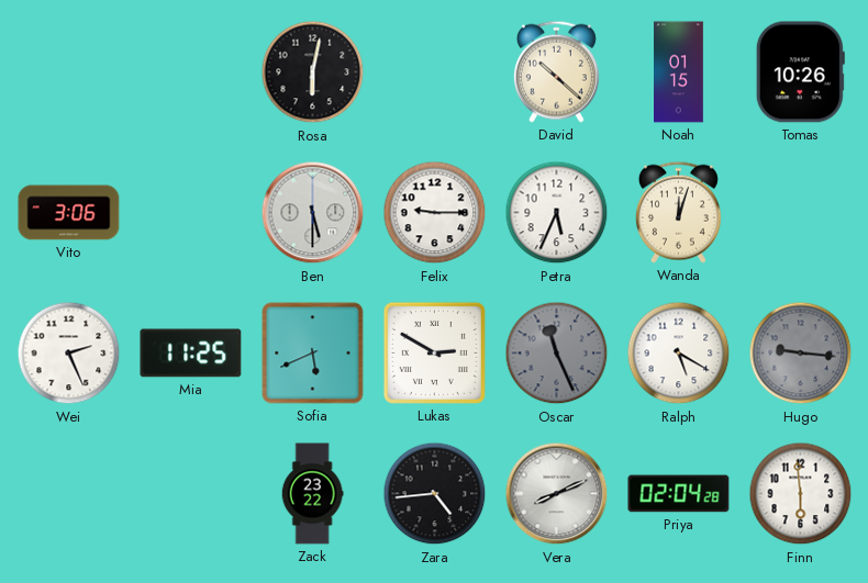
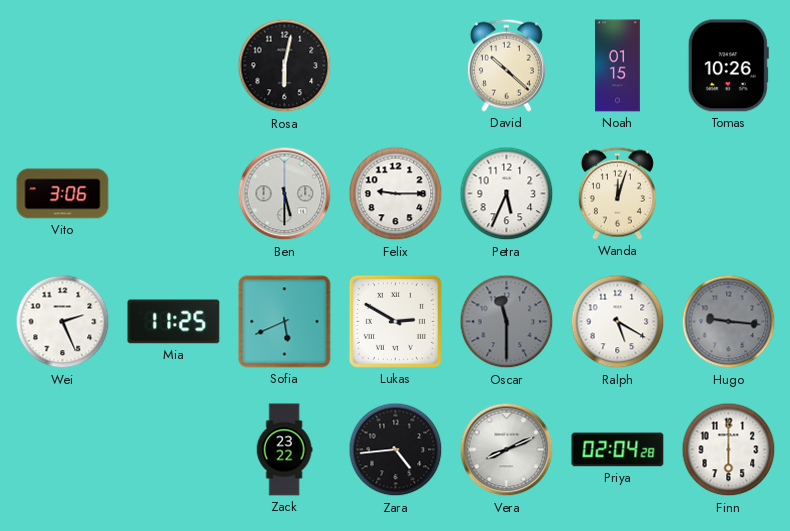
Oscar: 11:26 -> 11:30 (507, 322)
Finn: 5:59 -> 6:00 (729, 450)
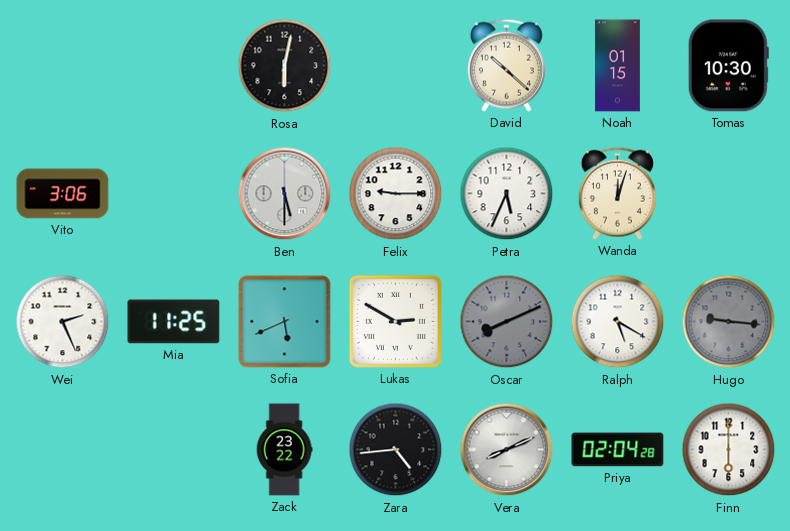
Tomas: 10:26 -> 10:30 (728, 66)
Oscar: 11:30 -> 8:11 (507, 322)
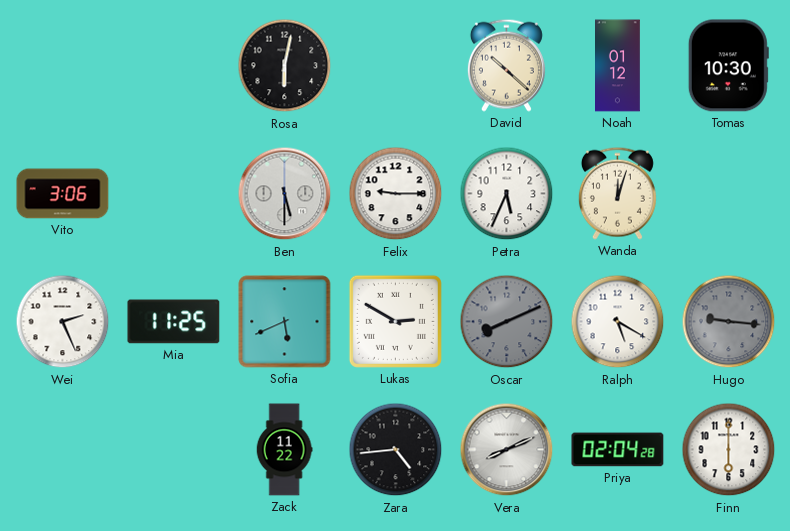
Noah: 01:15 -> 01:12 (618, 66)
Zack: 23:22 -> 11:22 (284, 450)
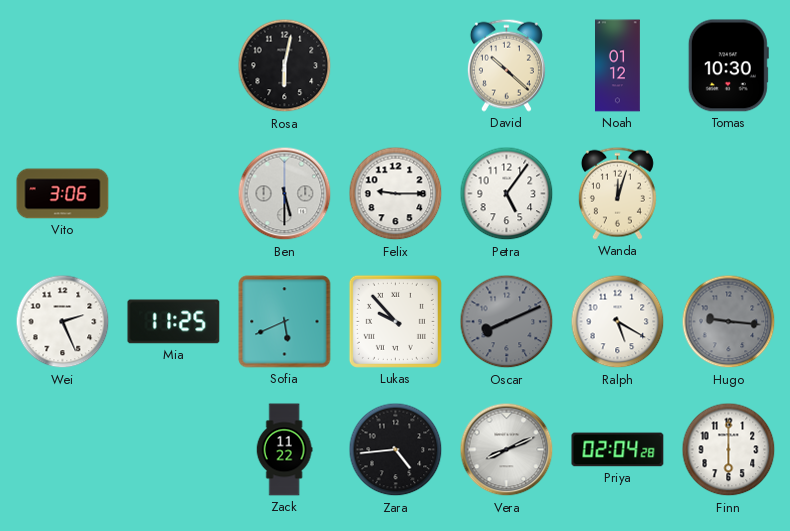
Petra: 5:34 -> 5:06 (507, 194)
Lukas: 2:50 -> 9:53 (395, 321)
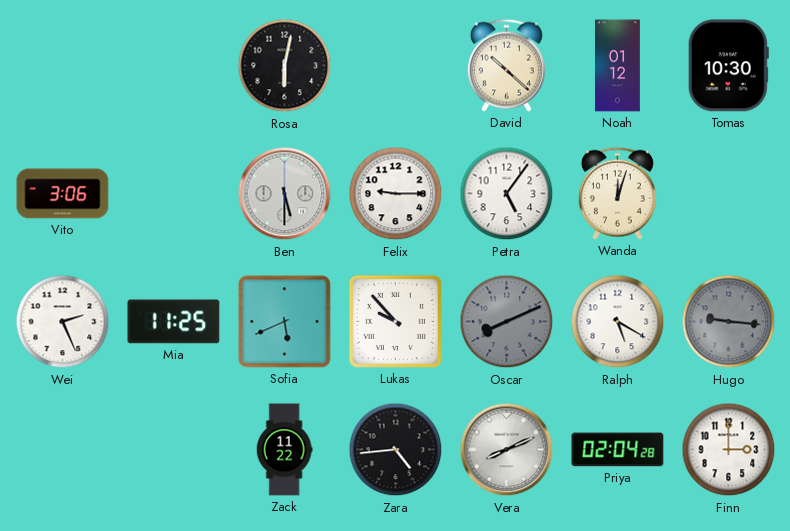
Finn: 6:00 -> 3:00 (729, 450)
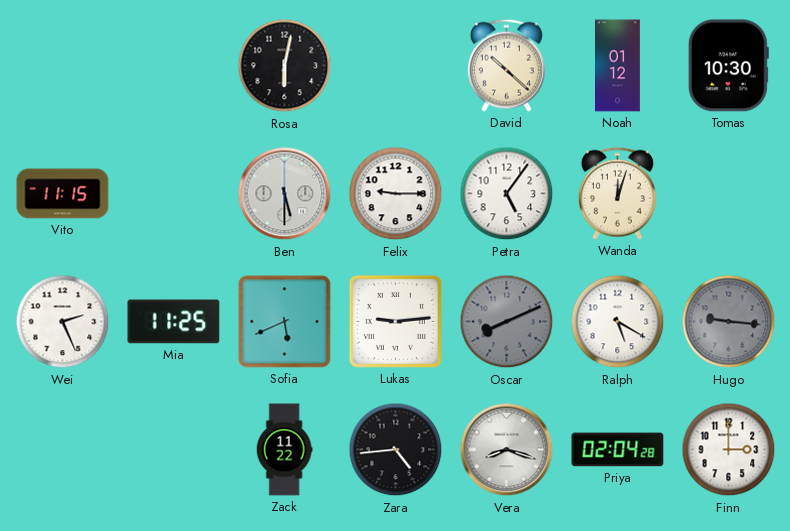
Vito: 3:06 -> 11:15 (63, 194)
Lukas: 9:53 -> 9:14 (395, 321)
Vera: 8:11 -> 8:18 (507, 450)
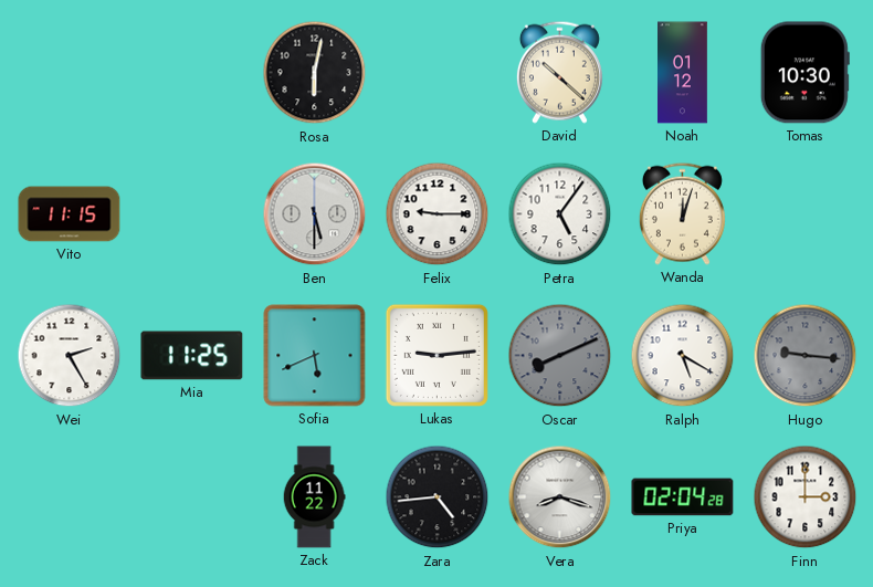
Wei: 2:26 -> 2:25 (70, 356)
